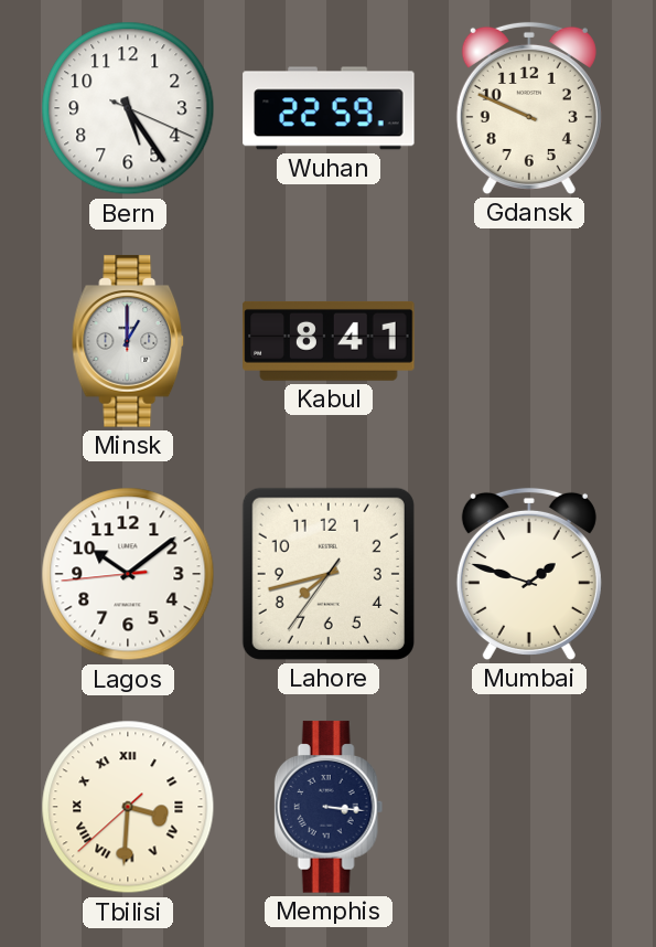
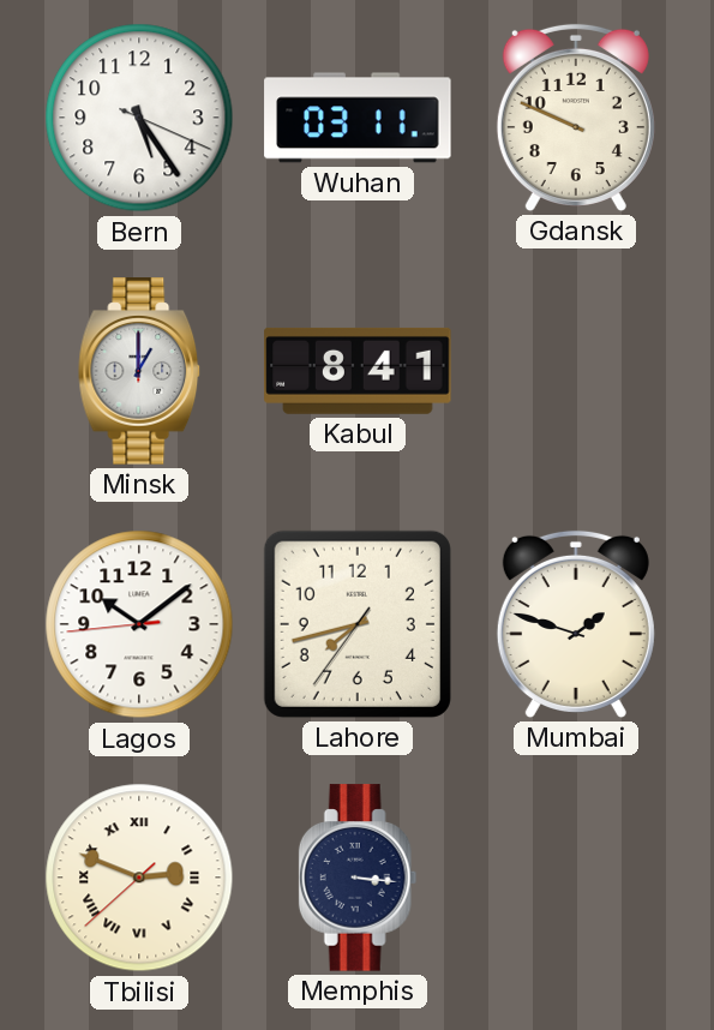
Wuhan: 22:59 -> 03:11 (358, 118)
Tbilisi: 3:30 -> 2:48 (139, 878)
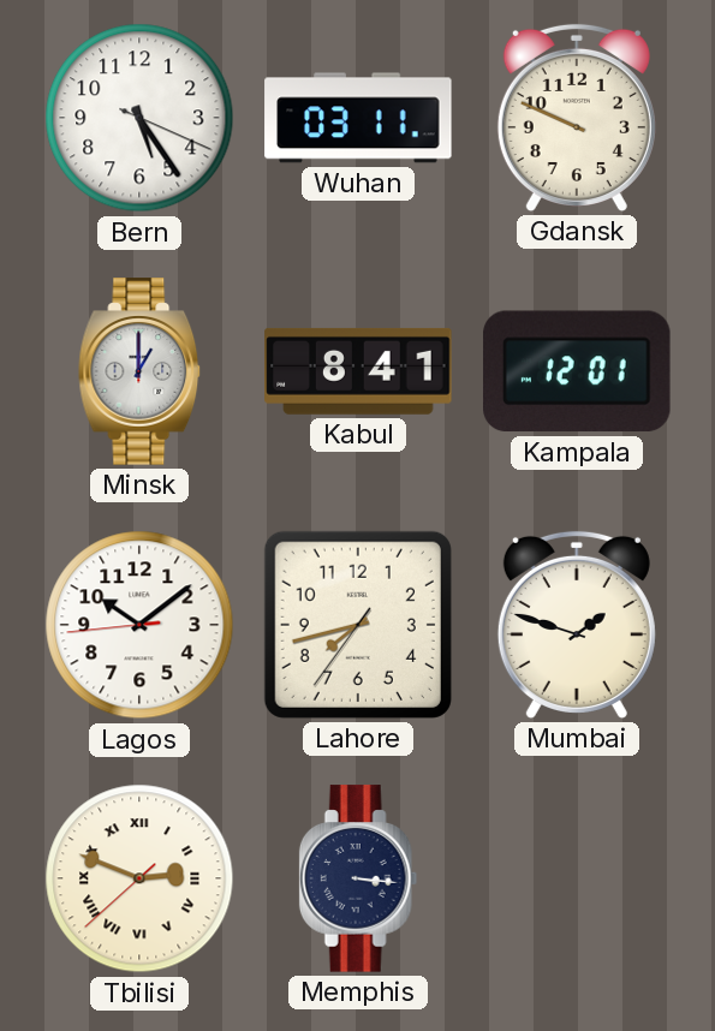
Kampala: none -> 12:01 (578, 371)
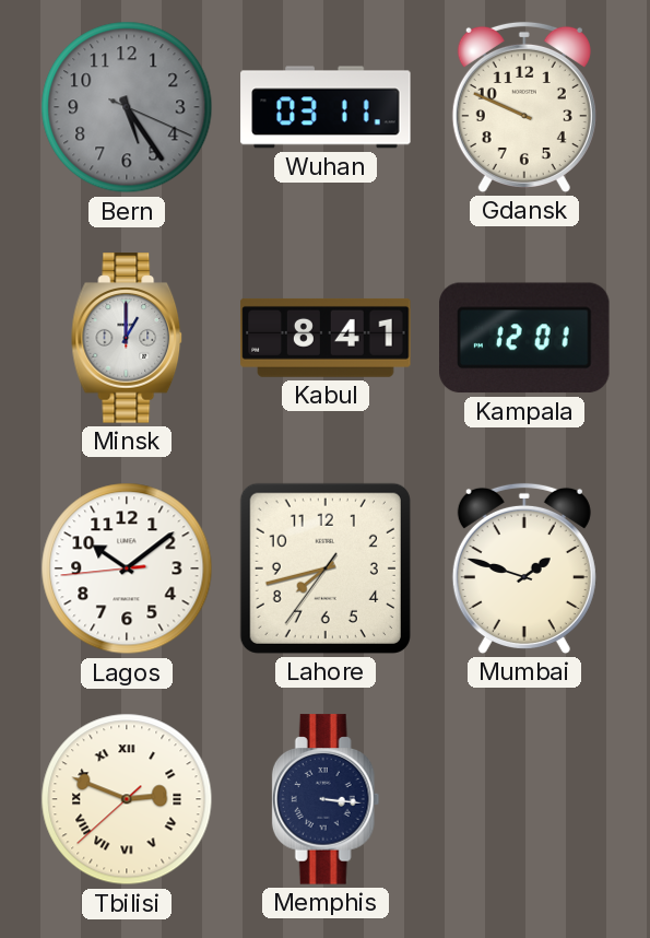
Bern dial: white -> grey (127, 107)
